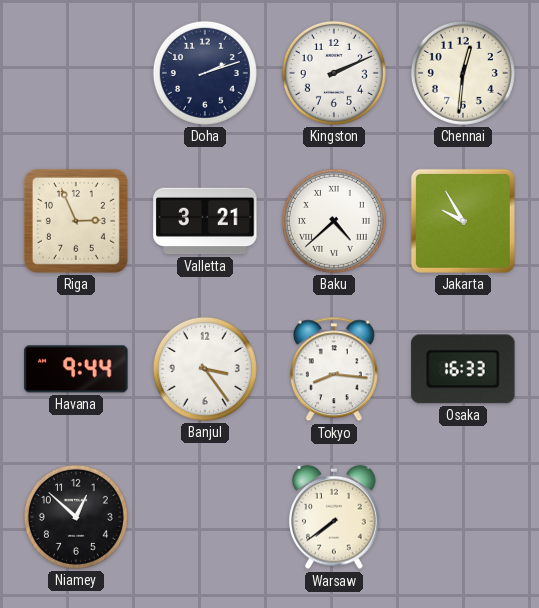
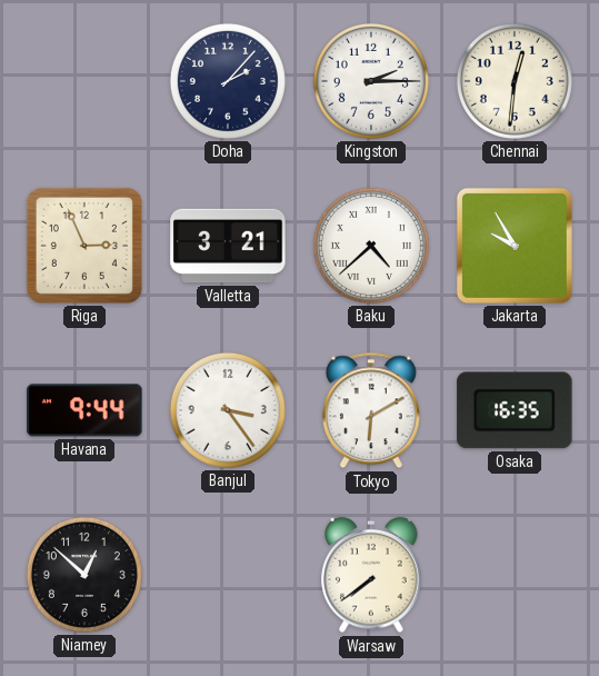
Doha: 2:12 -> 2:07 (228, 81)
Kingston: 2:11 -> 2:15 (371, 81)
Tokyo: 8:16 -> 6:10 (371, 410)
Osaka: 16:33 -> 16:35 (515, 410)
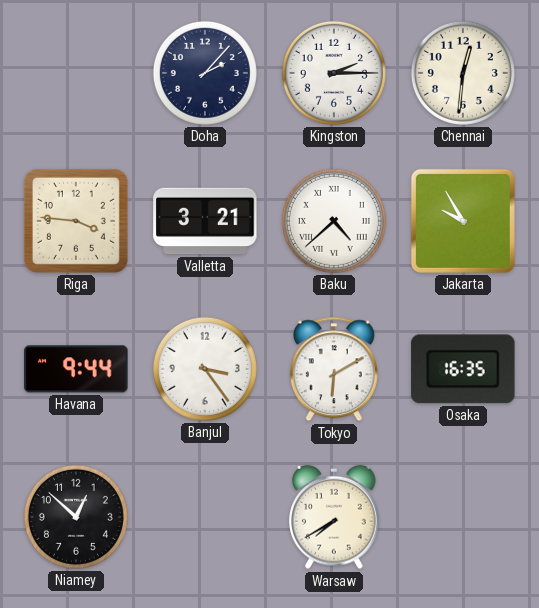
Riga: 2:56 -> 3:46 (76, 221)
Warsaw: 7:39 -> 7:40 (334, 517)
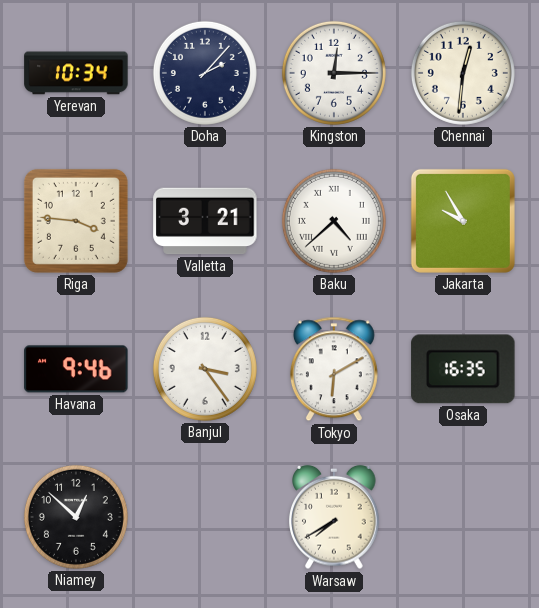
Yerevan: none -> 10:34 (76, 73)
Kingston: 2:15 -> 12:15 (334, 73)
Havana: 9:44 -> 9:46 (76, 369)
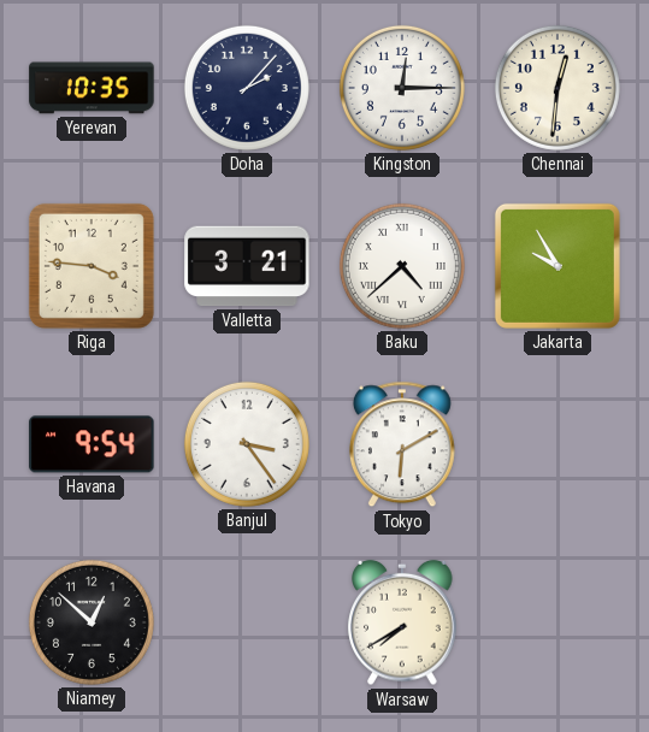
Yerevan: 10:34 -> 10:35 (92, 88)
Havana: 9:46 -> 9:54 (92, 444)
Osaka: 16:35 -> none (463, 369)
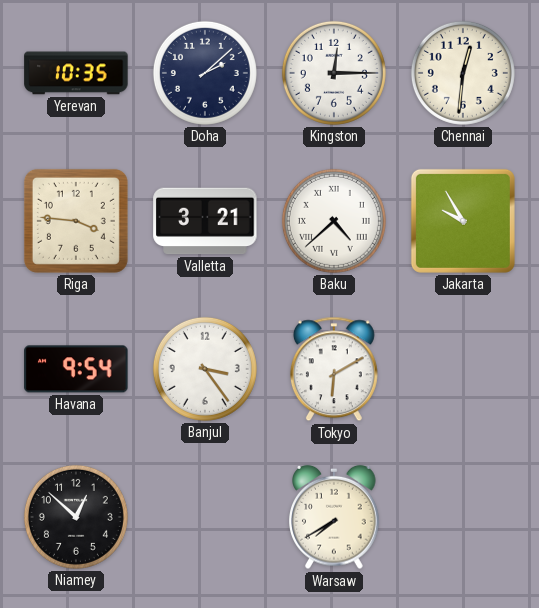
Doha: 2:07 -> 2:08 (205, 73)
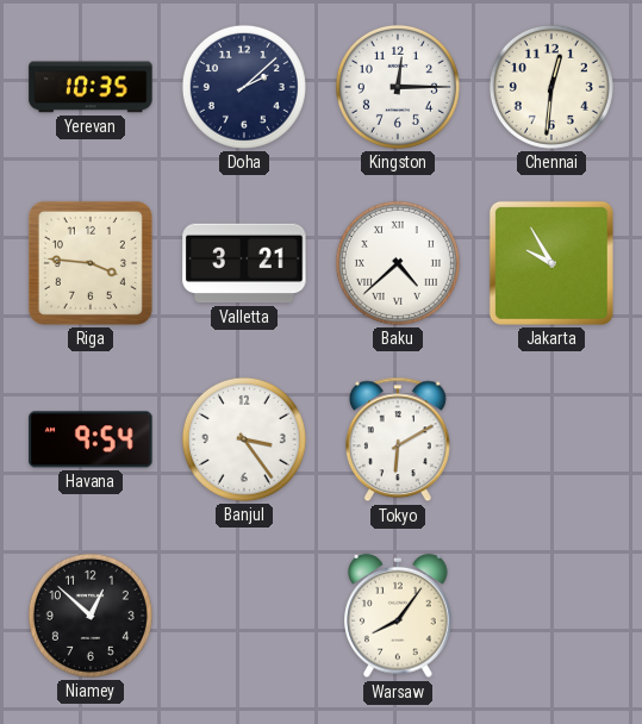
Warsaw: 7:40 -> 8:06 (398, 616)
